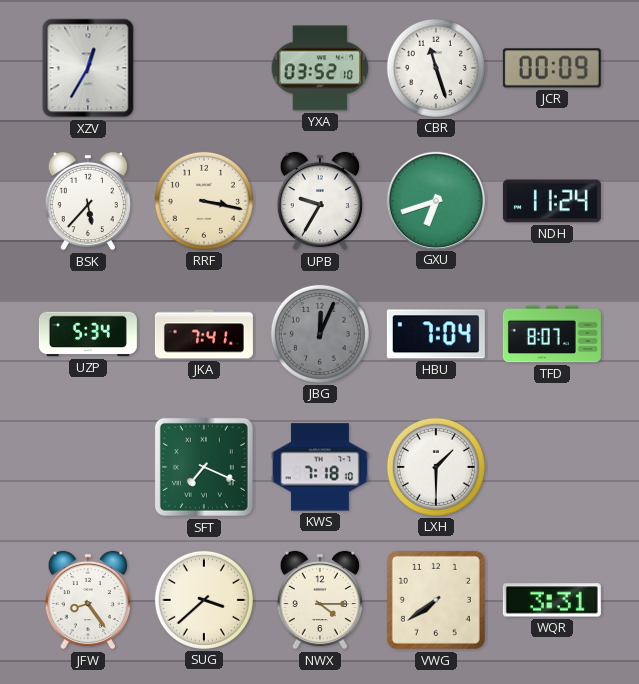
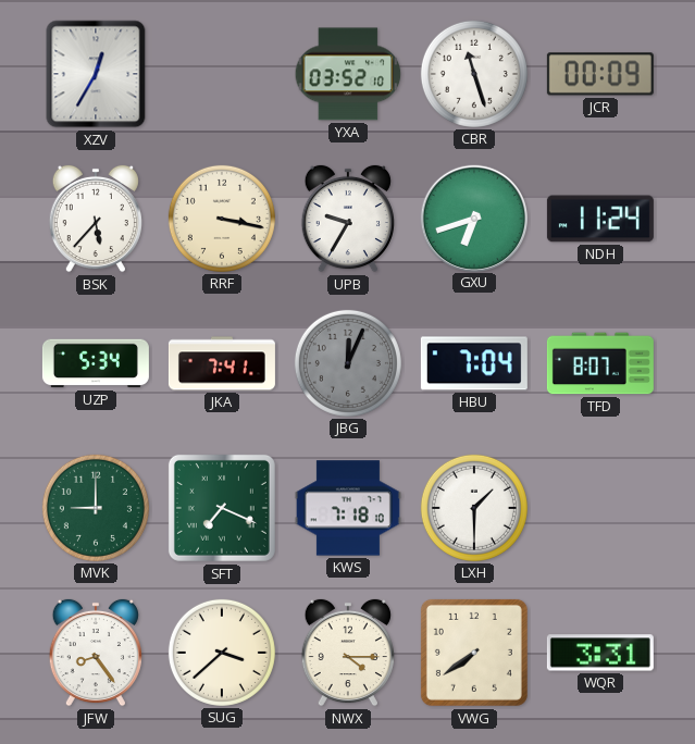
MVK: none -> 9:00 (96, 508)
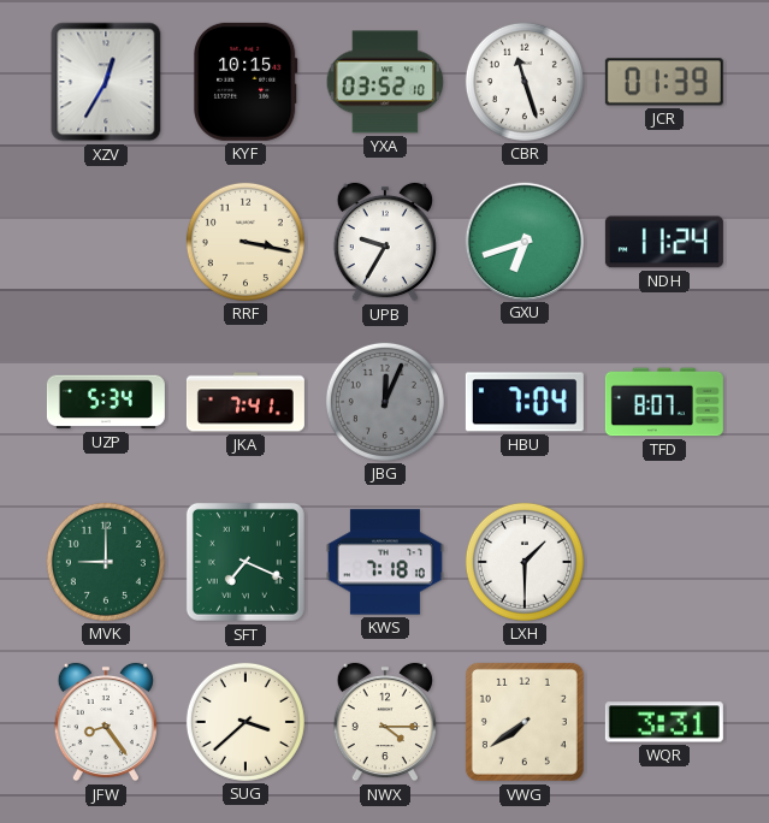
KYF: none -> 10:15 (246, 82)
JCR: 00:09 -> 01:39 (664, 82)
BSK: 5:37 -> none (96, 219)
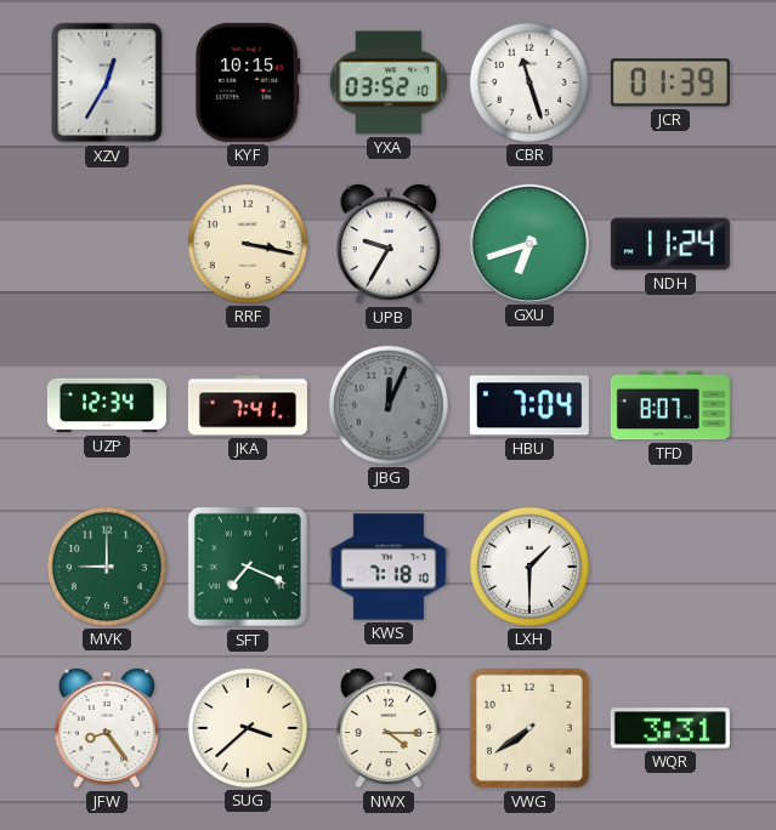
UZP: 5:34 -> 12:34 (107, 405)
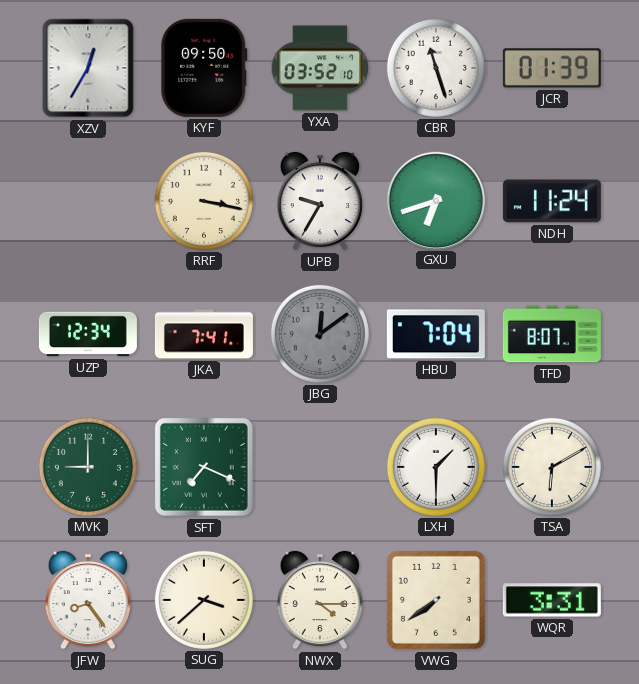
KYF: 10:15 -> 09:50 (204, 68)
JBG: 12:04 -> 12:09 (320, 334)
KWS: 7:18 -> none (389, 567)
TSA: none -> 6:10 (552, 467)
